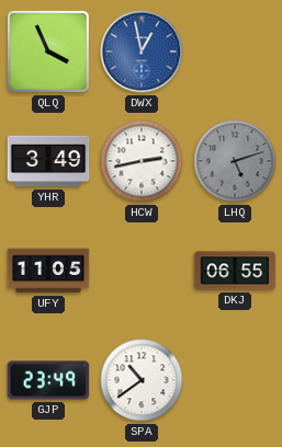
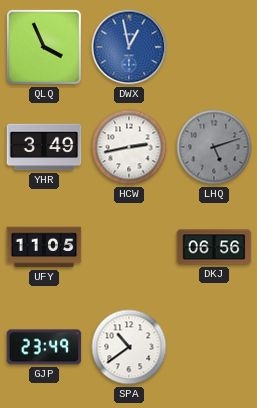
DKJ: 06:55 -> 06:56 (214, 247)
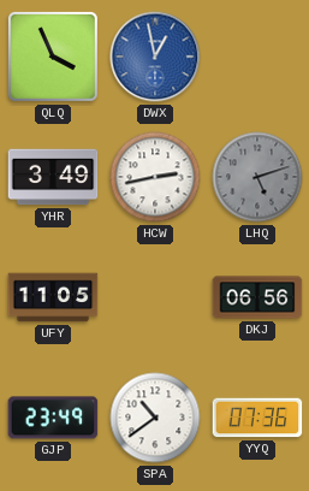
YYQ: none -> 07:36 (257, 418)
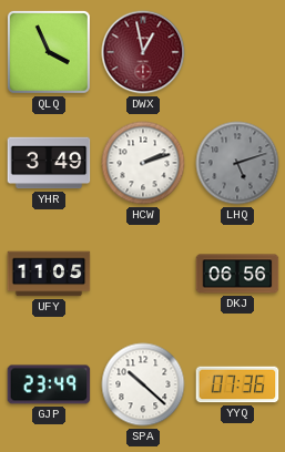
DWX dial: blue -> burgundy (143, 52)
HCW: 2:43 -> 2:12 (143, 163)
SPA: 10:39 -> 10:22 (143, 384)
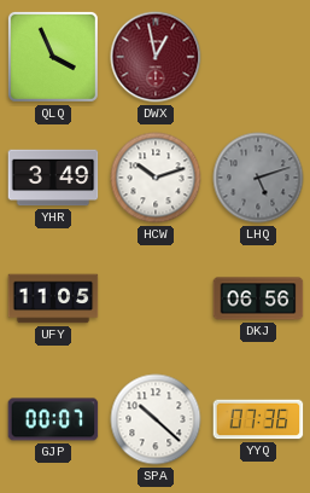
HCW: 2:12 -> 10:12 (156, 178)
GJP: 23:49 -> 00:07 (53, 419)
